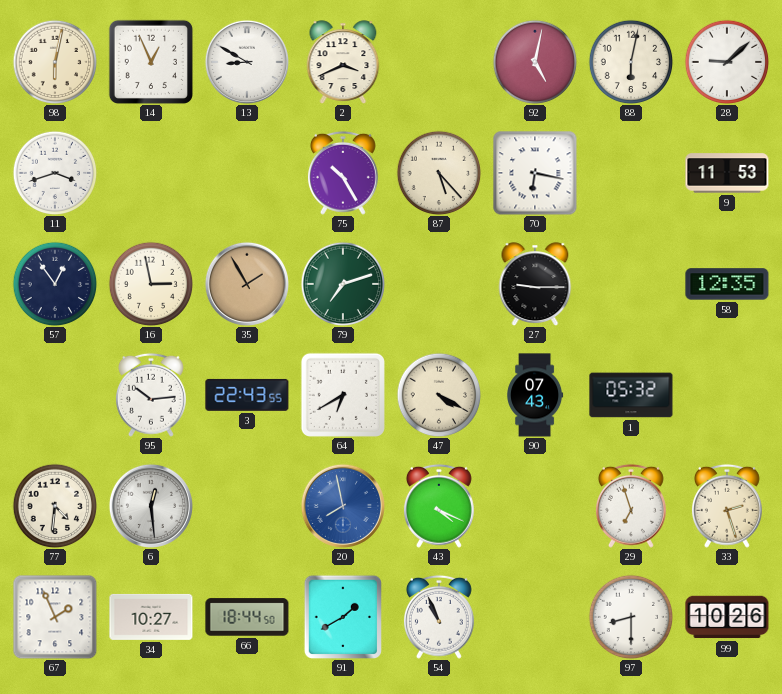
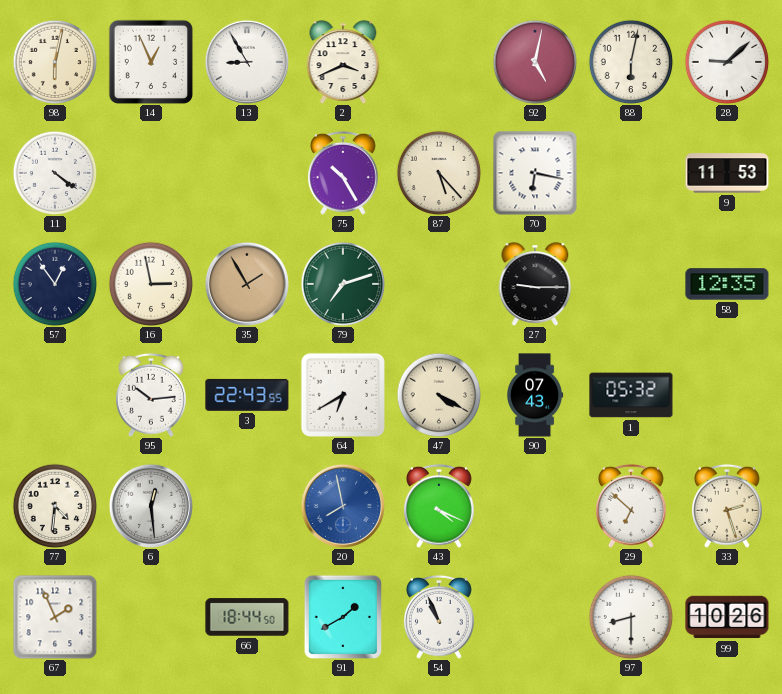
13: 8:50 -> 8:55 (247, 62)
11: 3:42 -> 4:21 (55, 173)
29: 6:57 -> 6:52 (631, 506)
34: 10:27 -> none (151, 617)
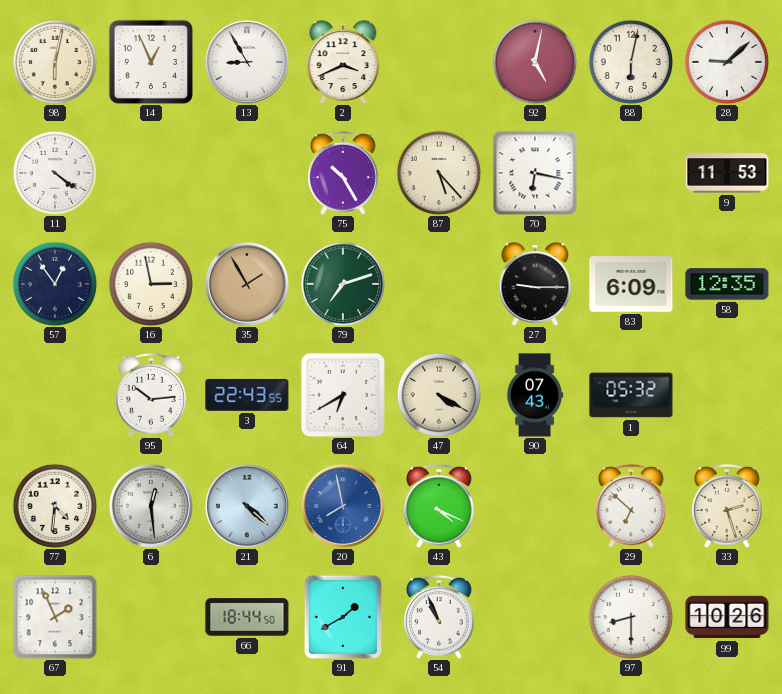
83: none -> 6:09 (631, 284)
21: none -> 4:22 (247, 506)
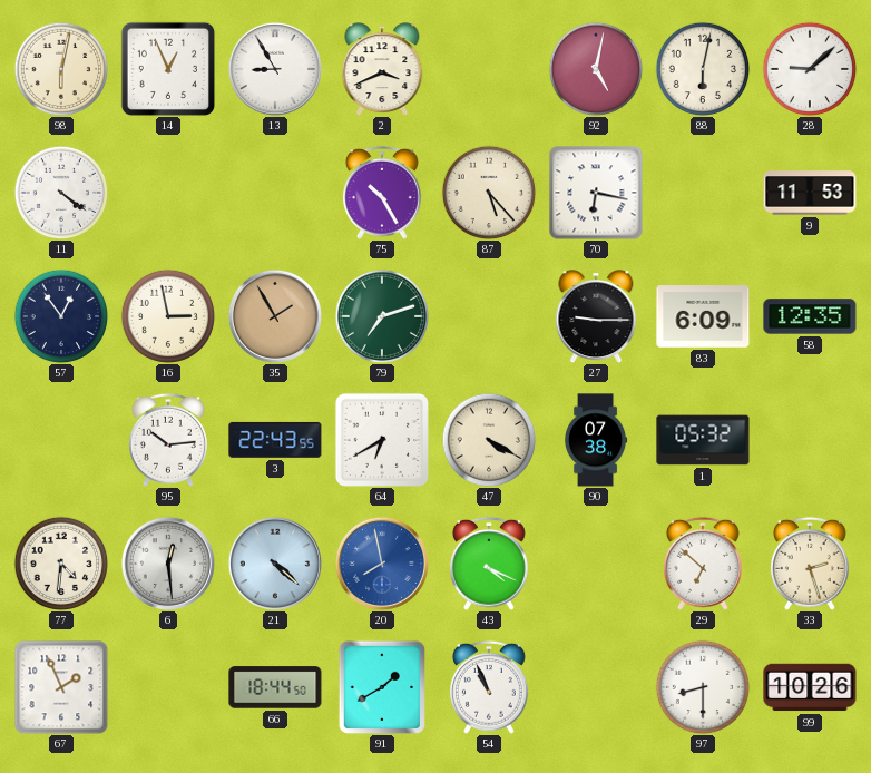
90: 07:43 -> 07:38 (597, 440)
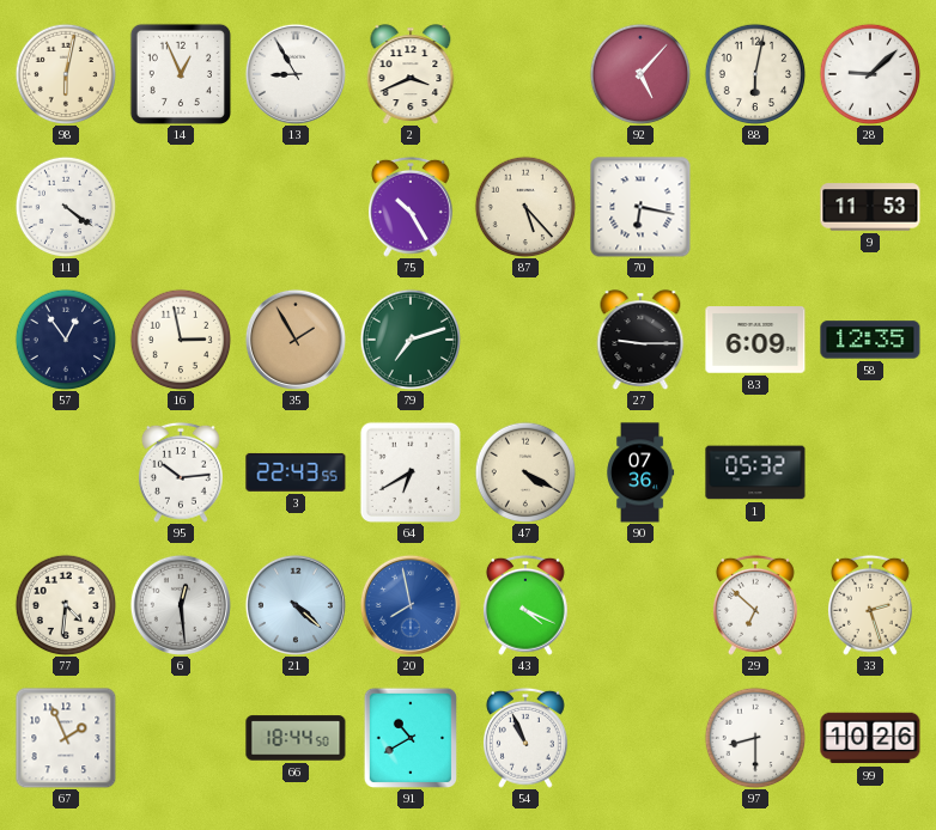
92: 5:02 -> 5:07 (640, 74)
90: 07:38 -> 07:36 (642, 472)
91: 1:40 -> 10:40 (409, 737)
